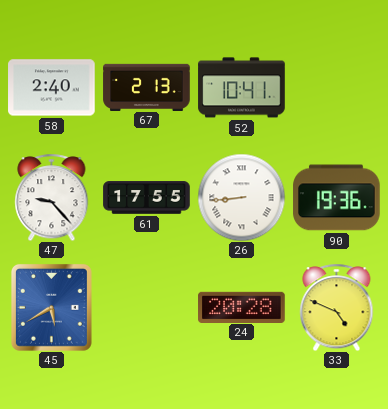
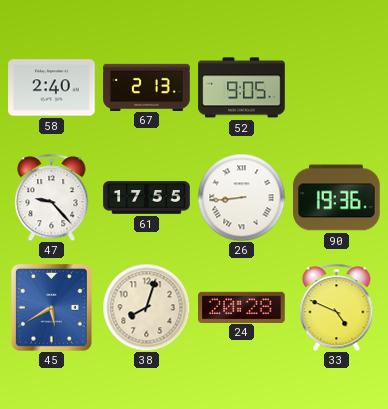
52: 10:41 -> 9:05 (242, 88)
38: none -> 8:03 (146, 307)
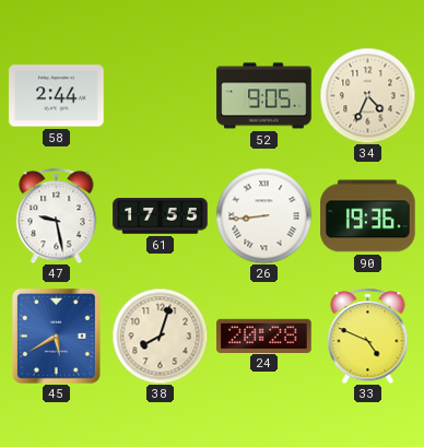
58: 2:40 -> 2:44 (57, 96)
67: 2:13 -> none (147, 87)
34: none -> 4:34 (367, 95)
47: 9:23 -> 9:28 (57, 215)
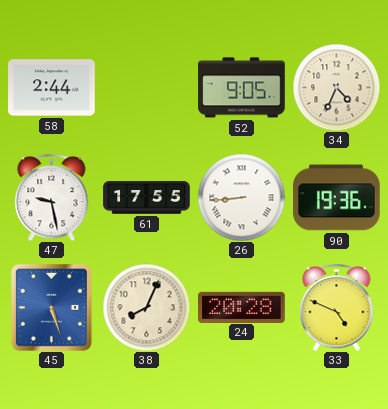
45: 5:40 -> 5:27 (51, 307)
38: 8:03 -> 8:04 (146, 307)
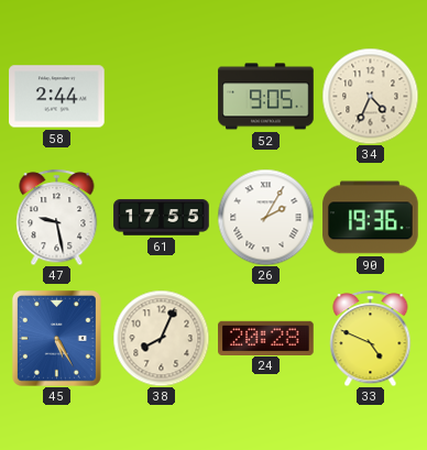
26: 8:44 -> 2:05 (265, 217)
45: 5:27 -> 5:25 (56, 338)
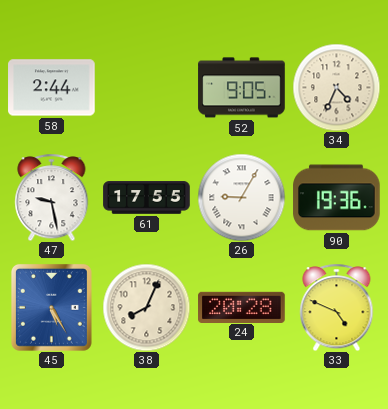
26: 2:05 -> 9:05 (241, 197)
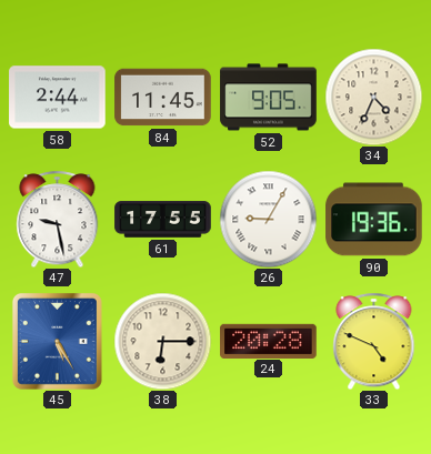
84: none -> 11:45 (163, 98)
38: 8:04 -> 6:15 (162, 341)
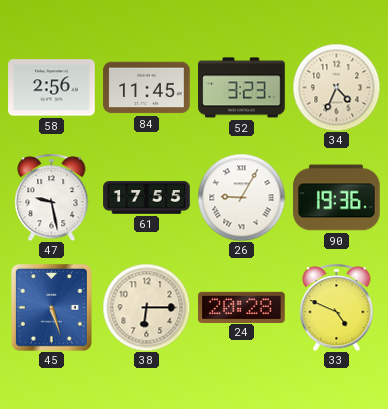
58: 2:44 -> 2:56 (52, 88)
52: 9:05 -> 3:23 (242, 88)
45: 5:25 -> 5:27 (51, 307)
